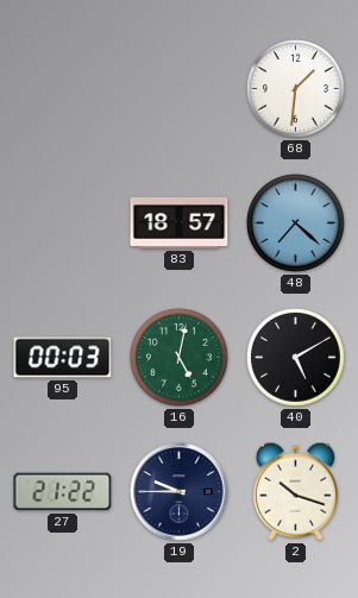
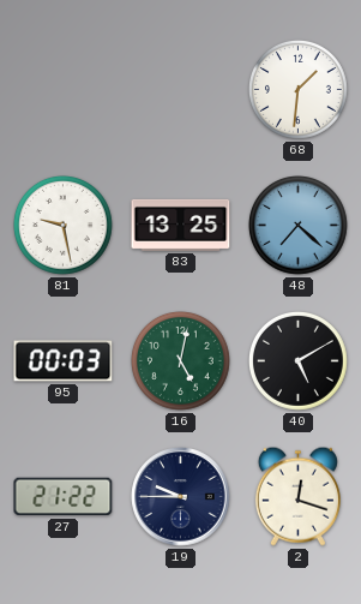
81: none -> 9:28 (64, 226)
83: 18:57 -> 13:25 (181, 225)
2: 10:18 -> 12:18 (297, 496)
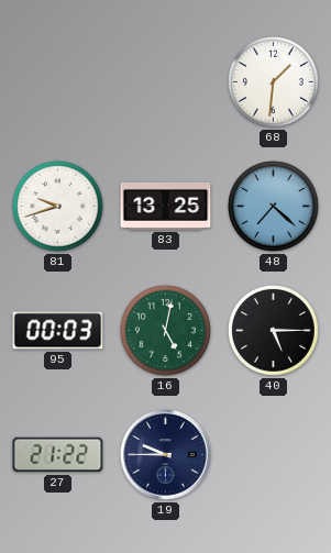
81: 9:28 -> 9:42 (58, 207)
40: 5:10 -> 5:15 (274, 331)
2: 12:18 -> none (297, 496)
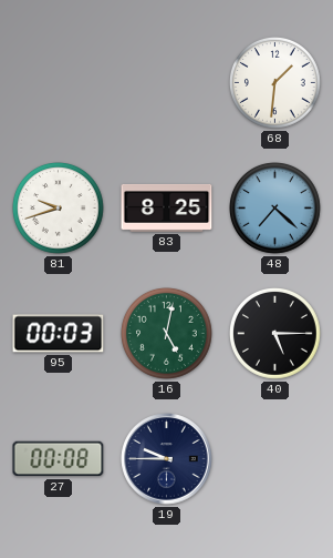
83: 13:25 -> 8:25 (167, 207)
27: 21:22 -> 00:08 (59, 459)
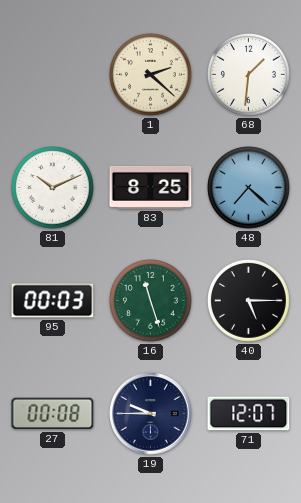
1: none -> 2:22 (151, 75)
81: 9:42 -> 10:11 (53, 188)
16: 5:02 -> 11:27 (151, 301)
71: none -> 12:07 (249, 414)
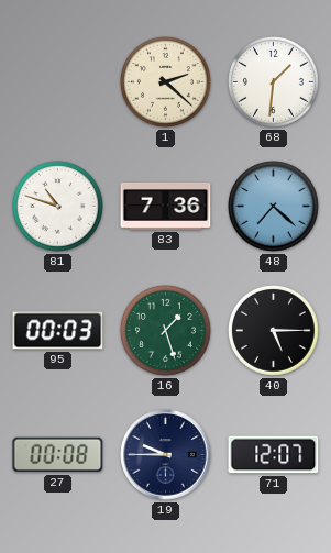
81: 10:11 -> 10:48 (58, 207)
83: 8:25 -> 7:36 (166, 206)
16: 11:27 -> 1:27 (166, 331)
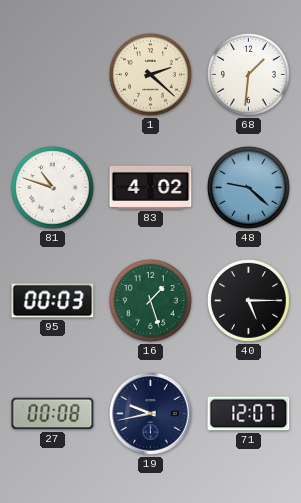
83: 7:36 -> 4:02 (151, 187)
48: 7:22 -> 9:22 (249, 188)
19: 9:45 -> 9:43 (151, 414)
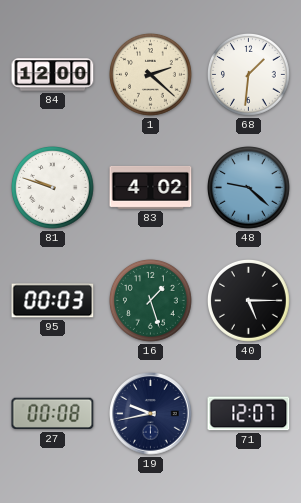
84: none -> 12:00 (53, 75)
81: 10:48 -> 9:48 (53, 188)
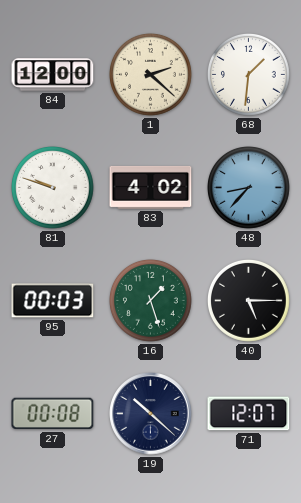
48: 9:22 -> 8:37 (249, 188)
19: 9:43 -> 10:22 (151, 414)
